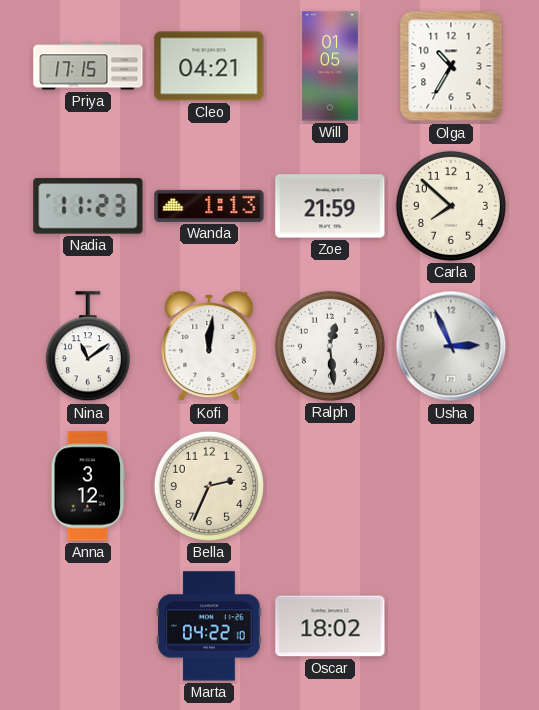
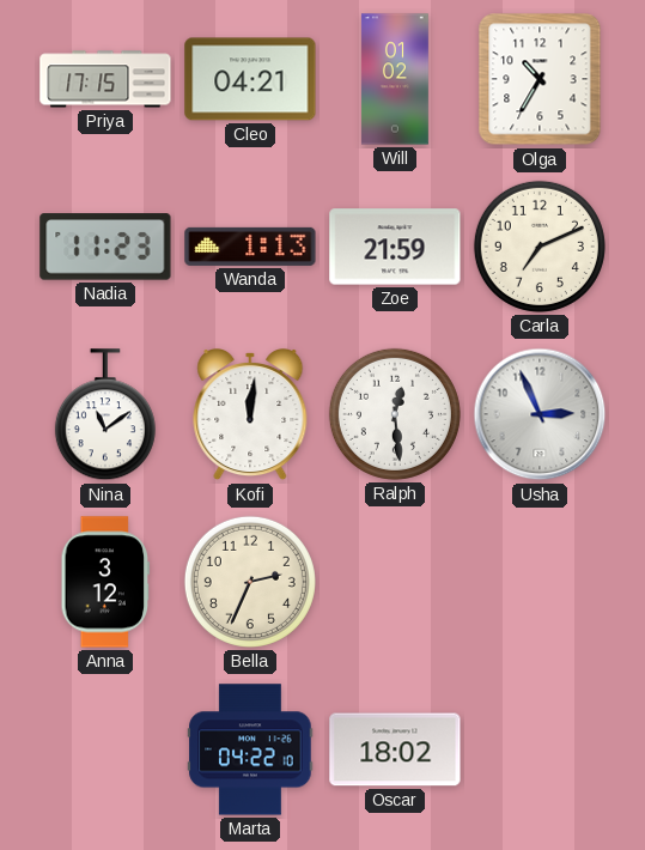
Will: 01:05 -> 01:02 (395, 79)
Carla: 7:52 -> 7:11 (540, 247)
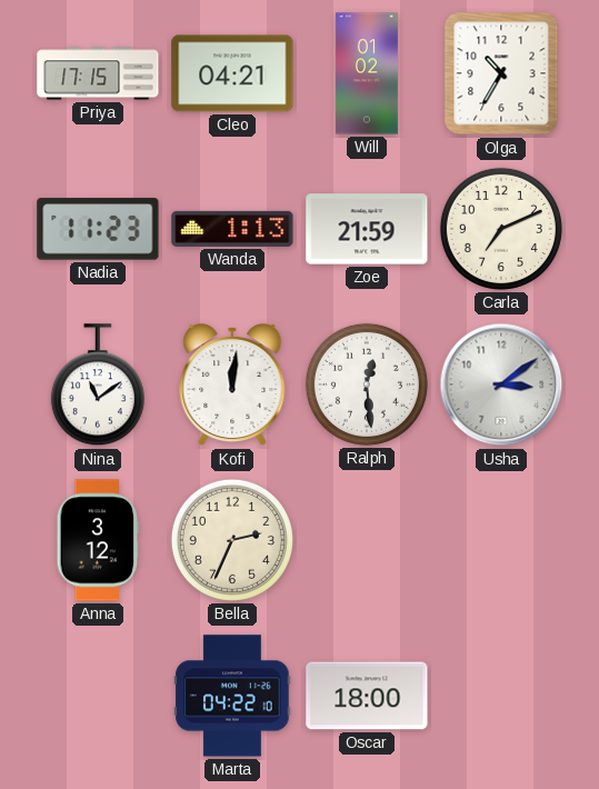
Usha: 2:56 -> 3:09 (501, 384)
Oscar: 18:02 -> 18:00 (367, 696)
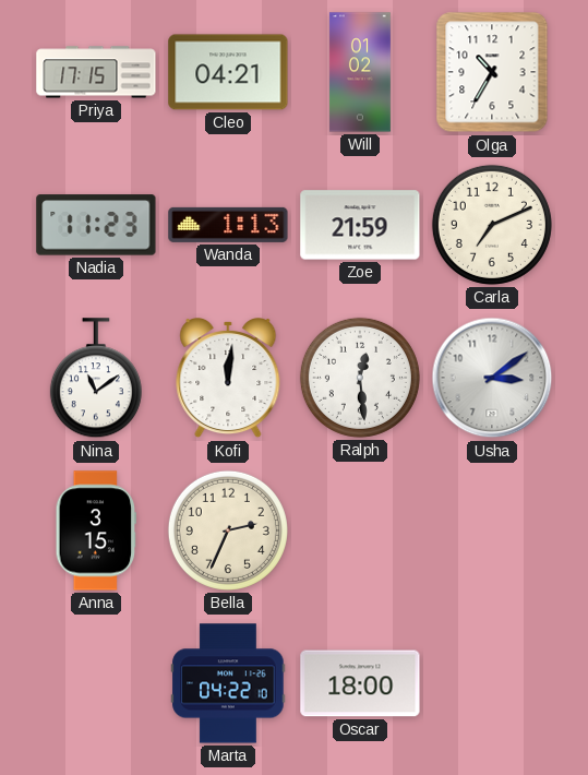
Anna: 3:12 -> 3:15 (96, 530)
